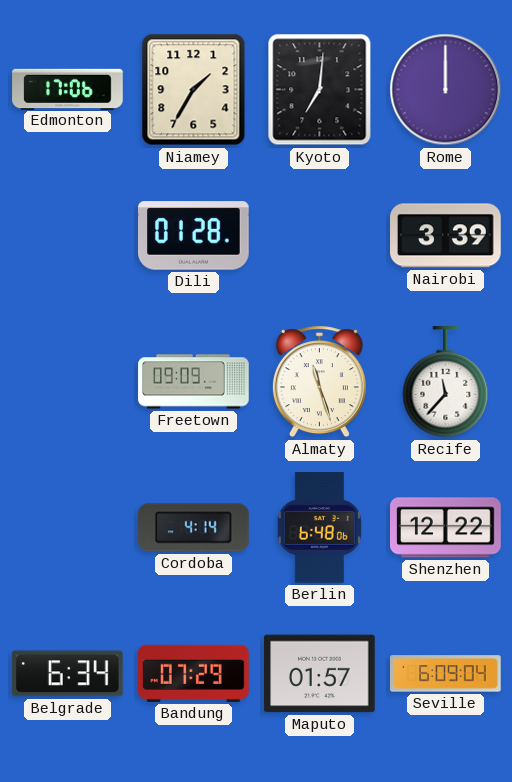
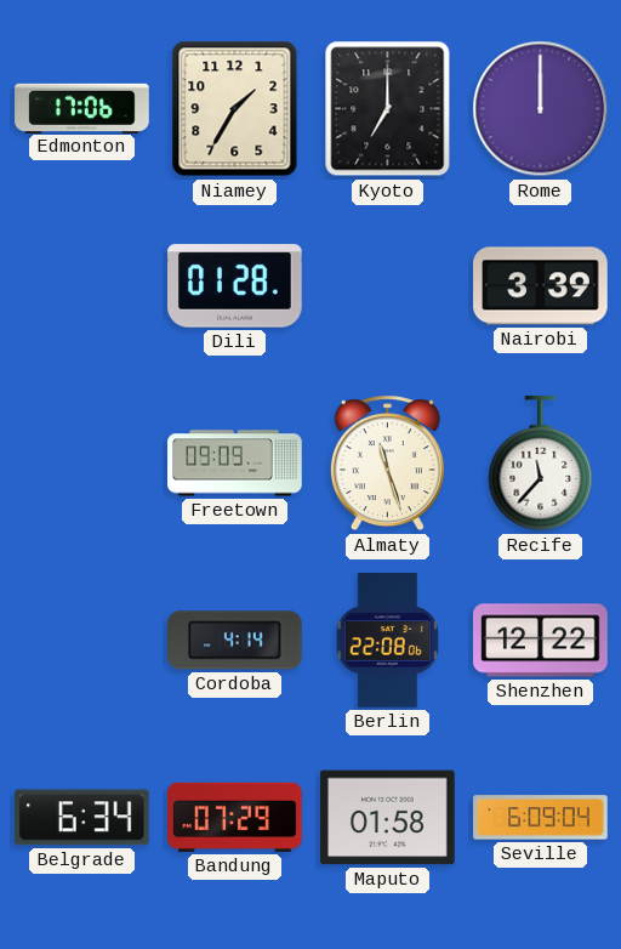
Kyoto: 7:01 -> 7:00 (388, 109)
Berlin: 6:48 -> 22:08 (387, 641)
Maputo: 01:57 -> 01:58 (388, 818)
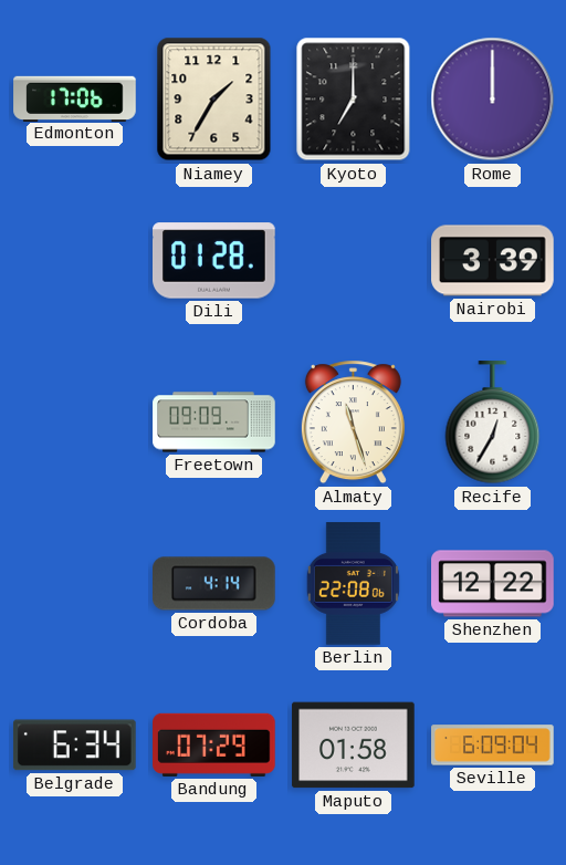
Recife: 11:37 -> 12:35 (493, 423)
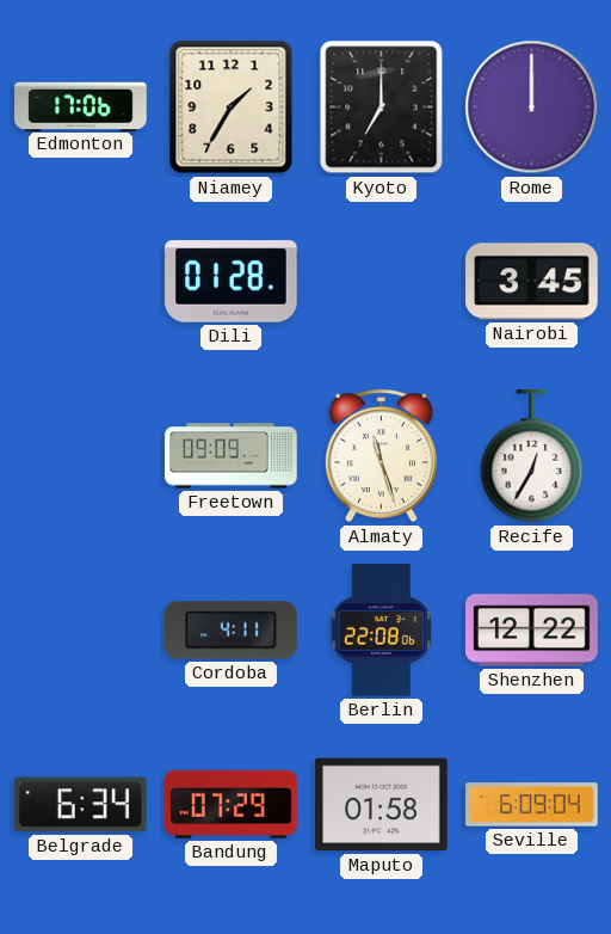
Nairobi: 3:39 -> 3:45 (532, 282)
Cordoba: 4:14 -> 4:11 (232, 631)
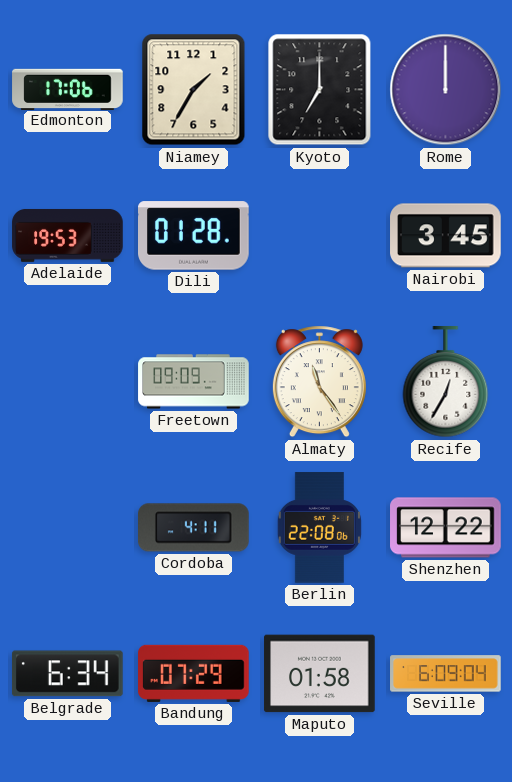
Adelaide: none -> 19:53 (68, 235)
Almaty: 11:27 -> 11:24 (319, 382)
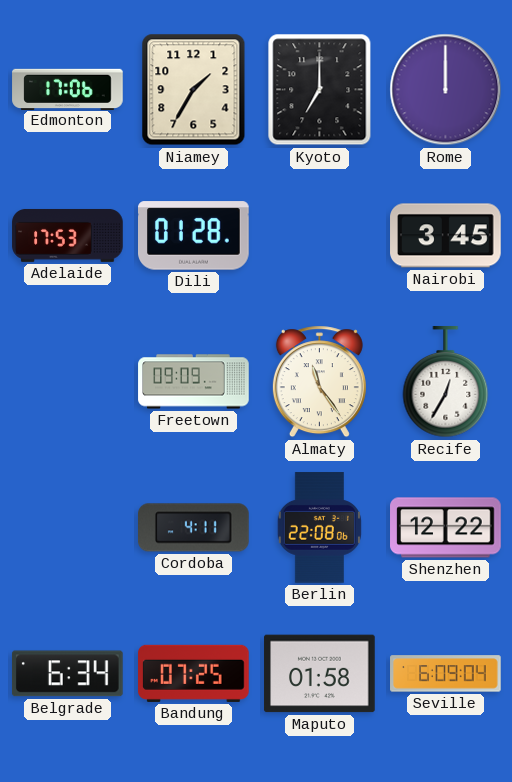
Adelaide: 19:53 -> 17:53 (68, 235)
Bandung: 07:29 -> 07:25 (194, 673)
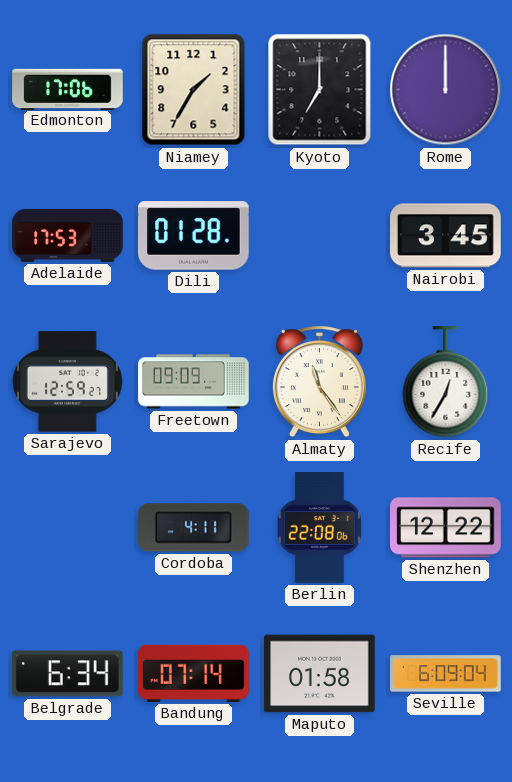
Sarajevo: none -> 12:59 (67, 382)
Bandung: 07:25 -> 07:14 (194, 673)
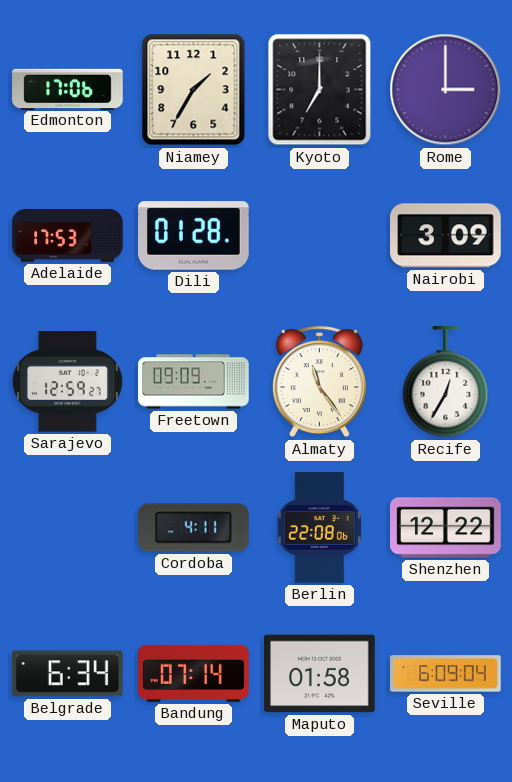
Rome: 12:00 -> 3:00 (446, 90)
Nairobi: 3:45 -> 3:09 (446, 236)
